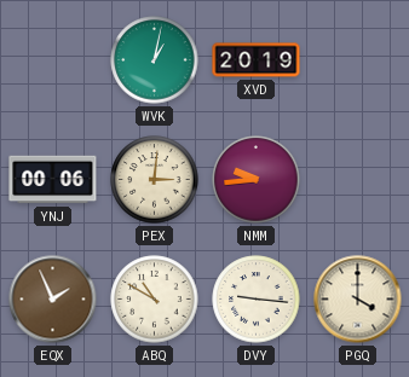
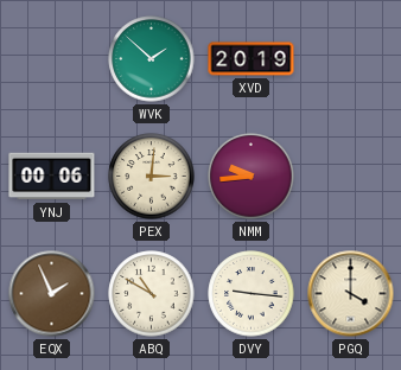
WVK: 1:02 -> 1:52 (152, 59)
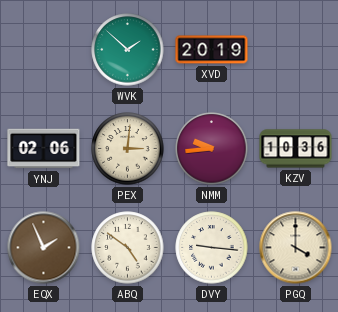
YNJ: 00:06 -> 02:06 (44, 149)
KZV: none -> 10:36 (296, 149)
ABQ: 10:50 -> 4:51 (128, 248)
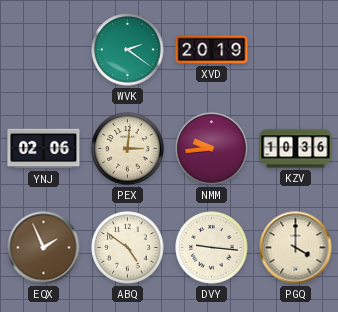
WVK: 1:52 -> 2:21 (128, 50)
